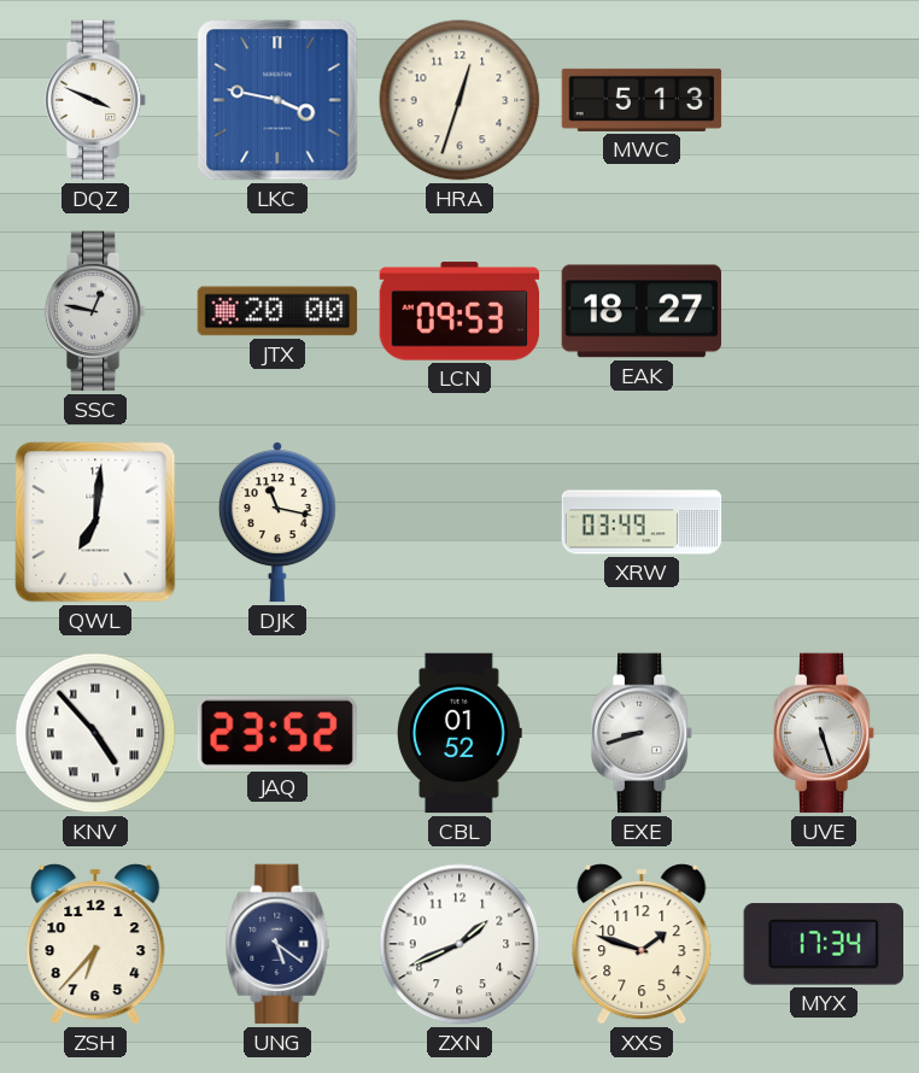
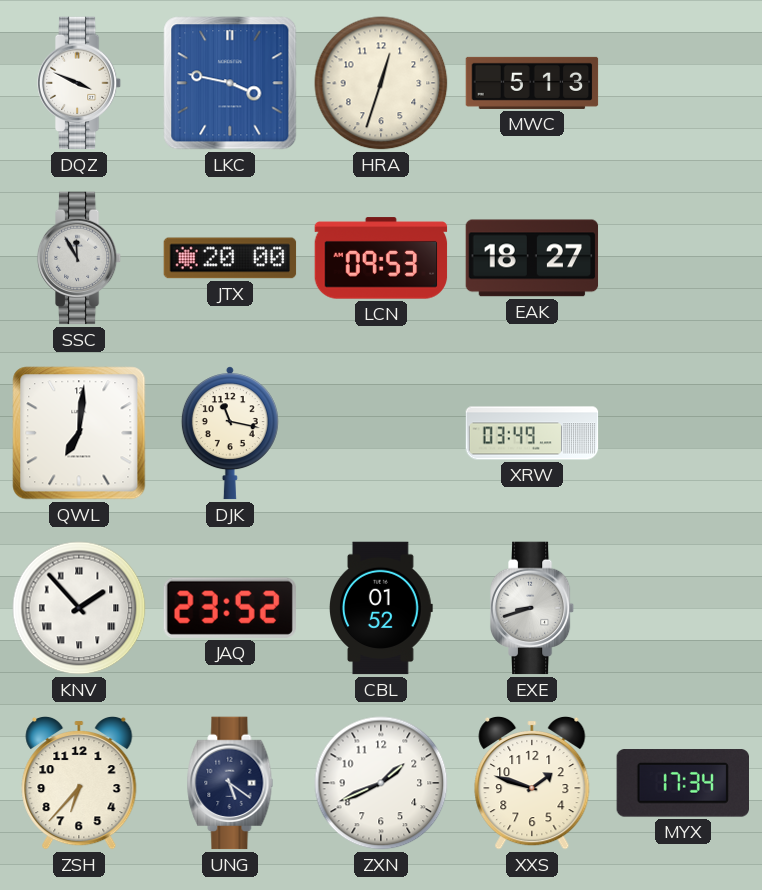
SSC: 12:47 -> 11:55 (79, 258)
KNV: 4:53 -> 1:53 (79, 608)
UVE: 5:27 -> none (824, 733)
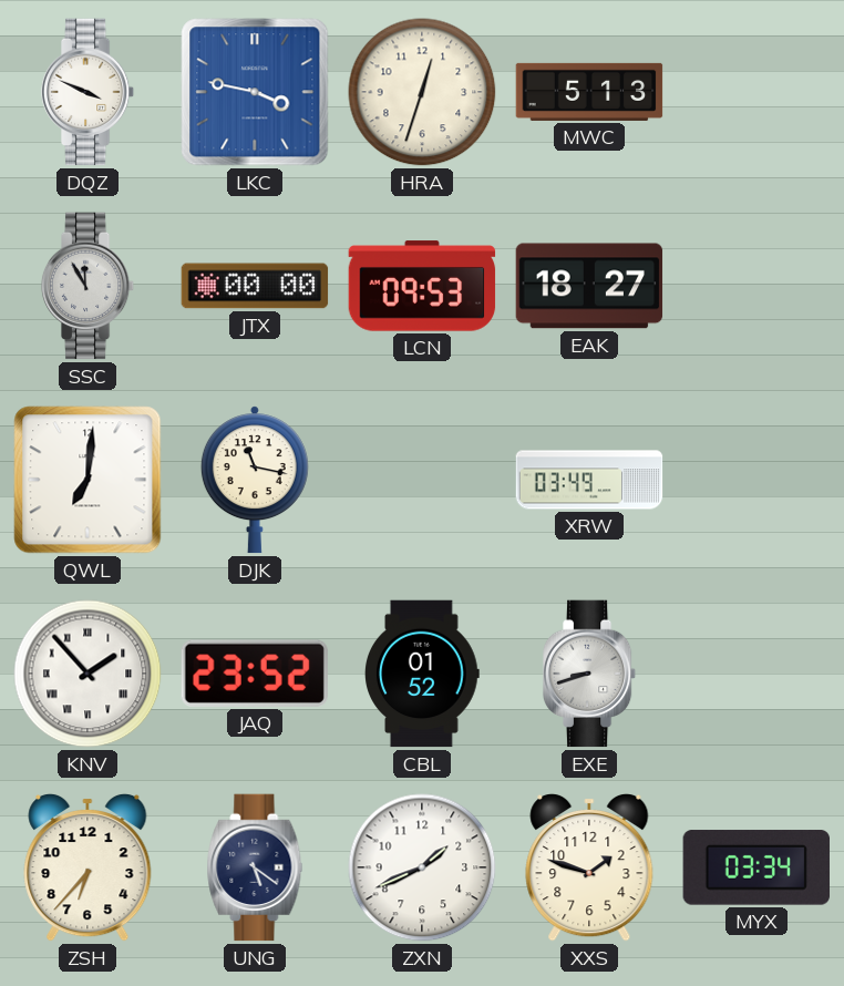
JTX: 20:00 -> 00:00 (255, 286)
MYX: 17:34 -> 03:34 (755, 867)
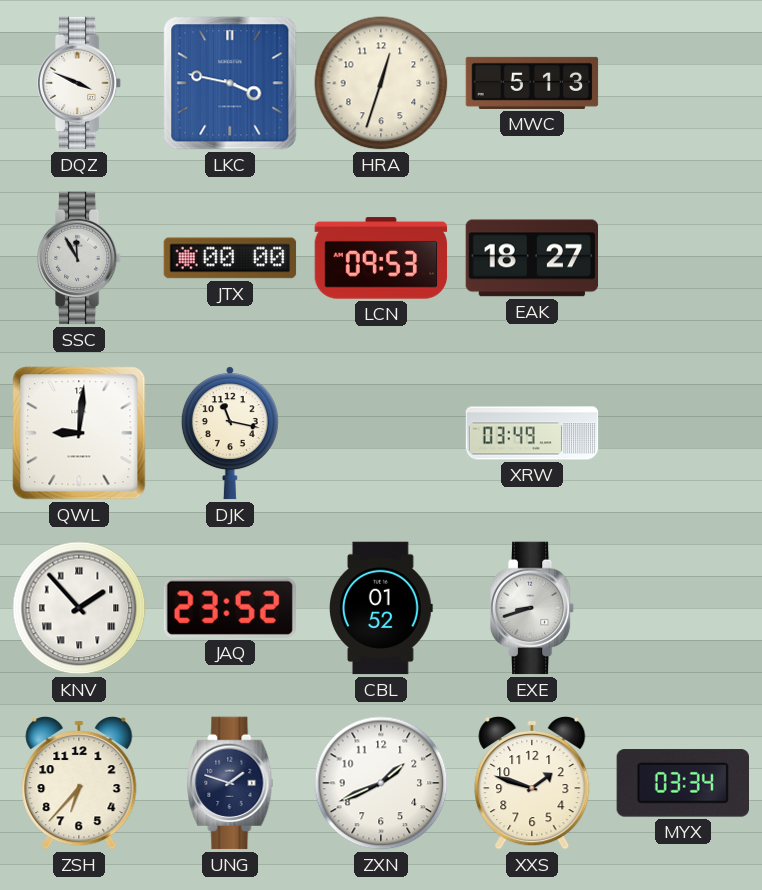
QWL: 7:01 -> 9:01 (79, 433)
UNG: 5:21 -> 1:48 (230, 783)
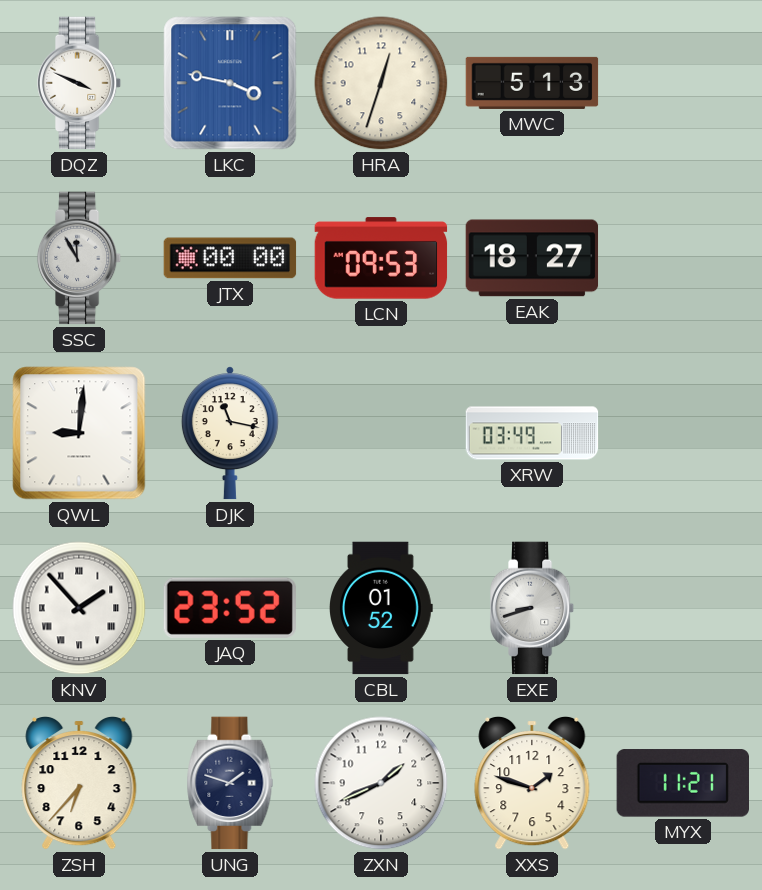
MYX: 03:34 -> 11:21 (682, 783)
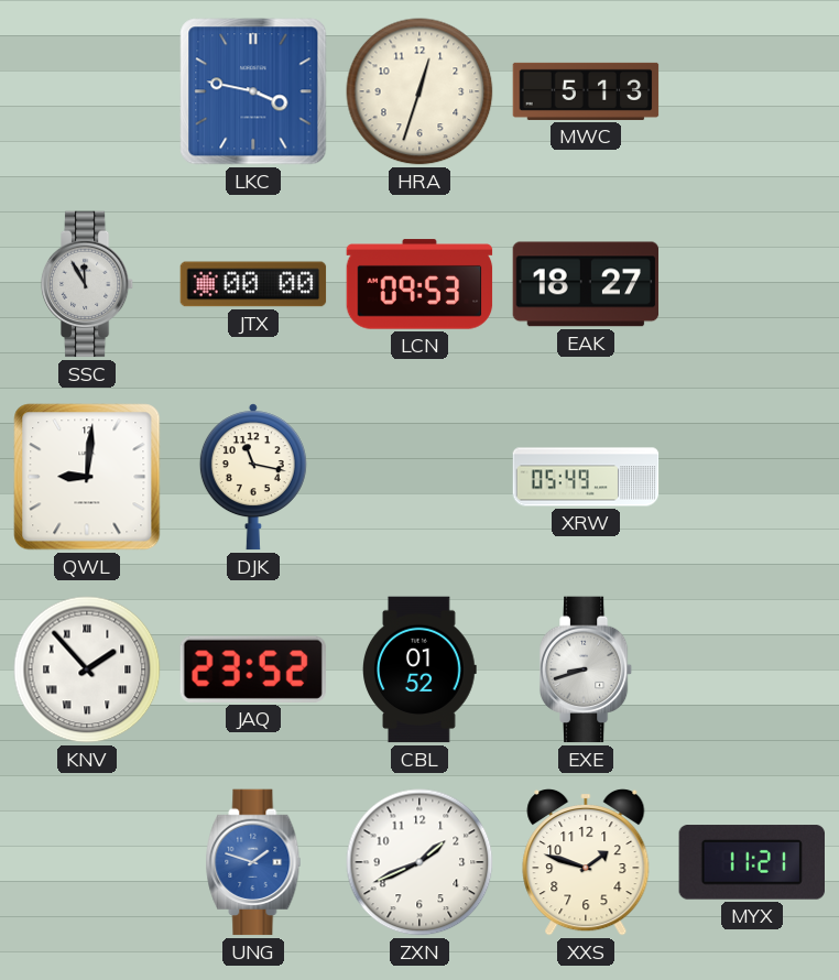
DQZ: 3:49 -> none (79, 83)
XRW: 03:49 -> 05:49 (586, 477)
ZSH: 6:37 -> none (79, 783)
UNG dial: navy -> blue (253, 862)
